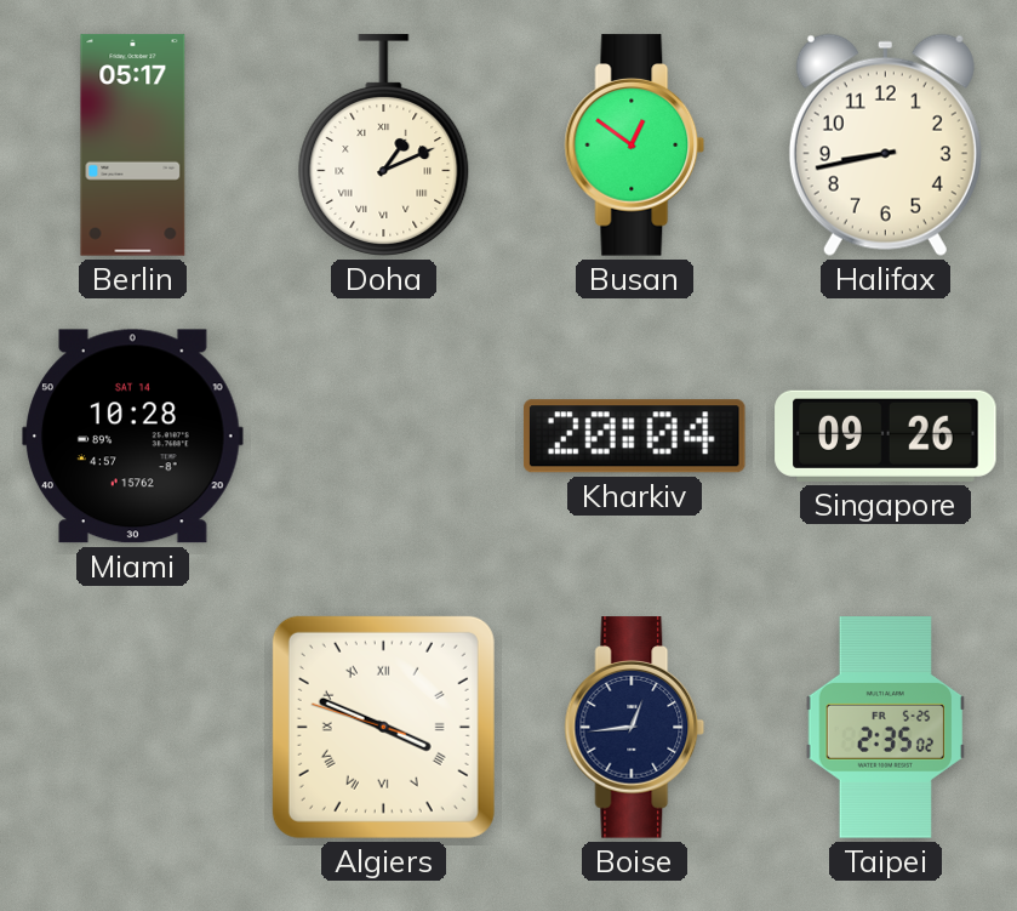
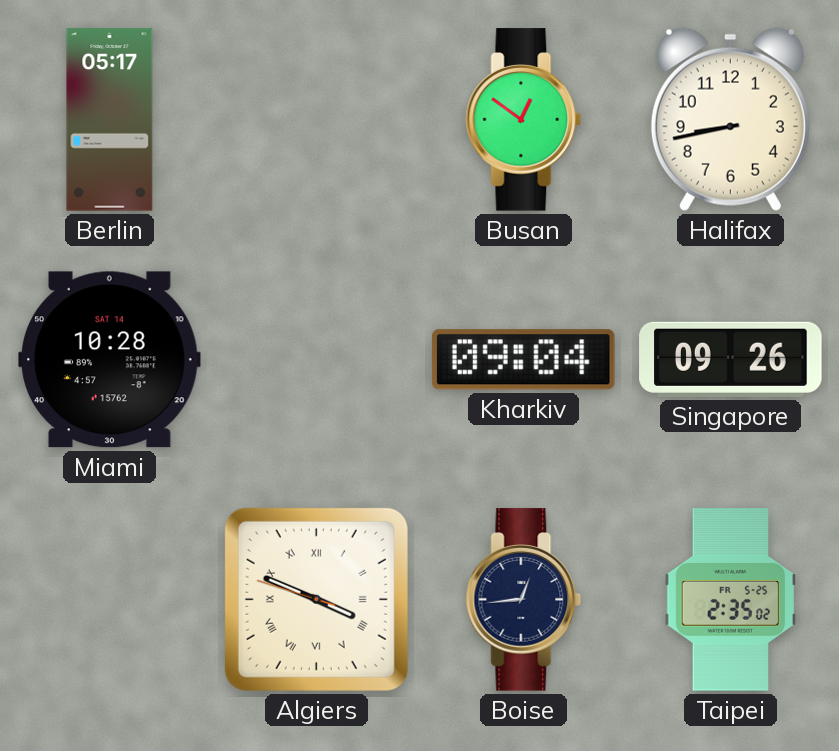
Doha: 1:11 -> none (384, 146)
Kharkiv: 20:04 -> 09:04 (523, 360)
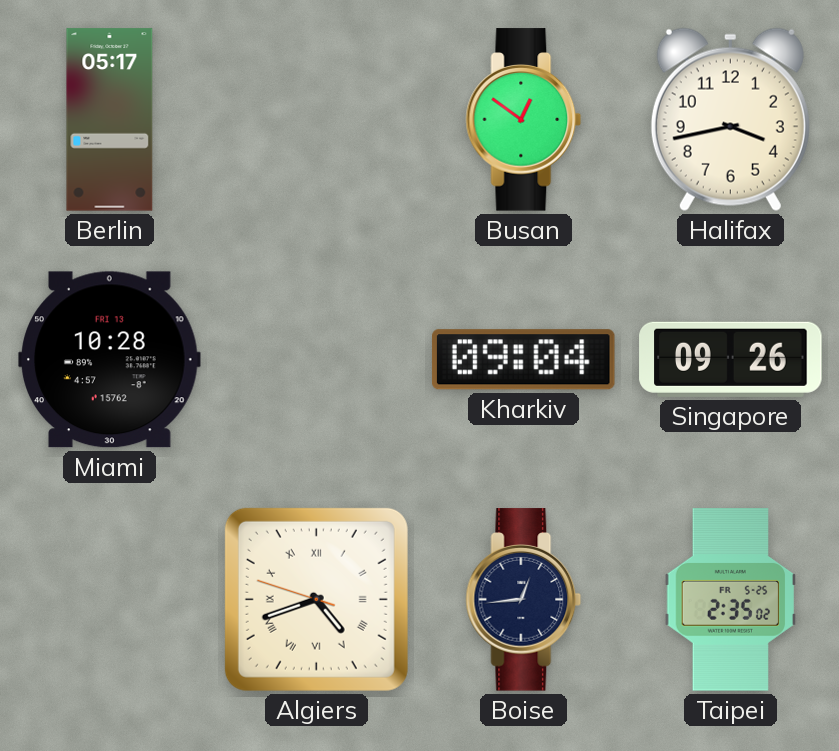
Halifax: 8:43 -> 3:43 (730, 119)
Miami date: SAT 14 -> FRI 13 (110, 360)
Algiers: 3:48 -> 4:41 (316, 599)
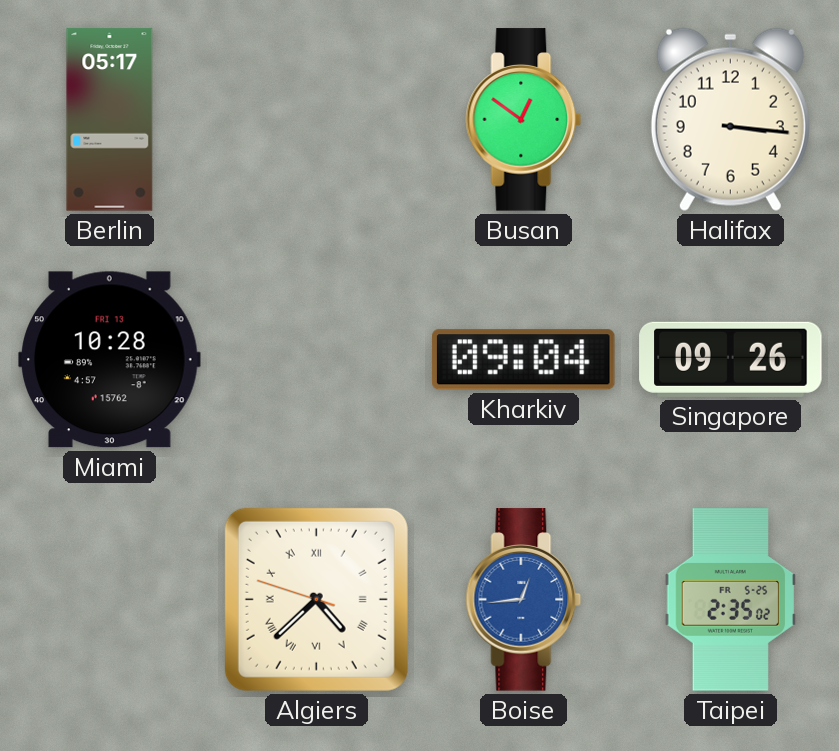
Halifax: 3:43 -> 3:16 (730, 119)
Algiers: 4:41 -> 4:37 (316, 599)
Boise dial: navy -> blue (524, 600)
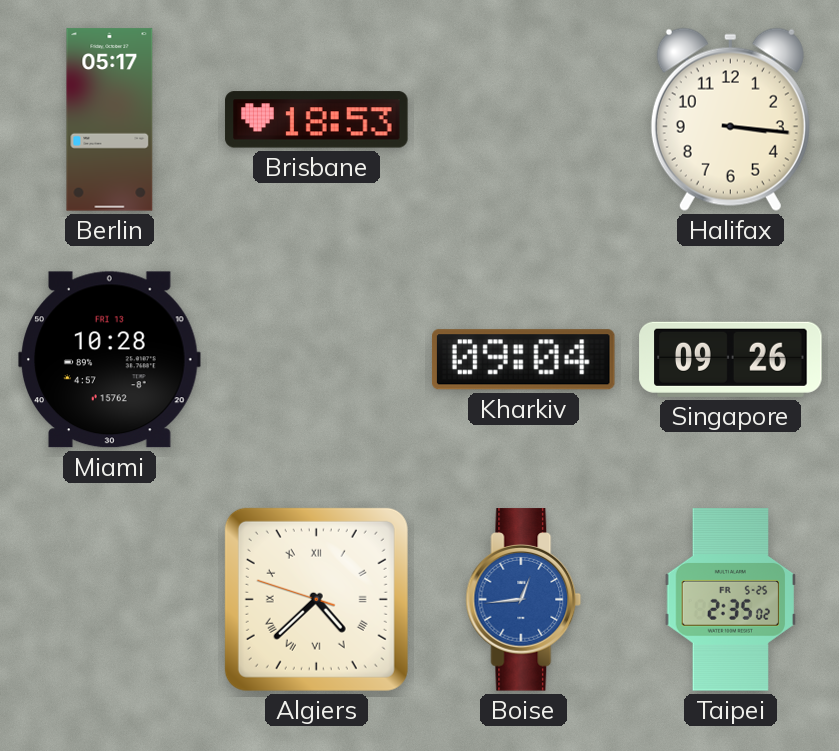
Brisbane: none -> 18:53 (317, 120)
Busan: 12:51 -> none (524, 120)
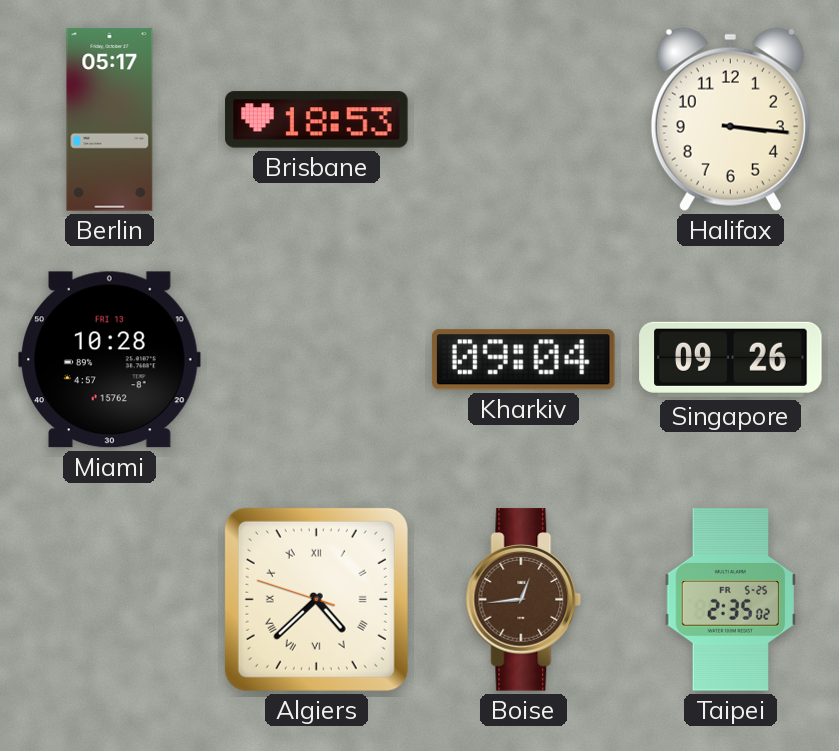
Boise dial: blue -> brown (524, 600)
